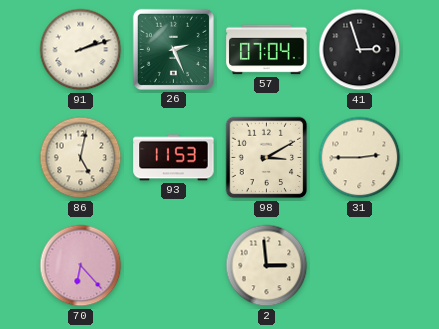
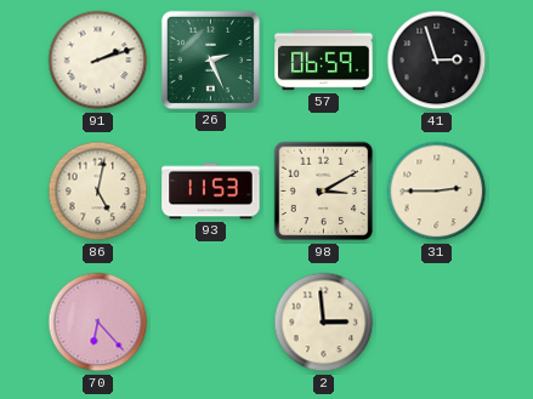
57: 07:04 -> 06:59 (324, 61)
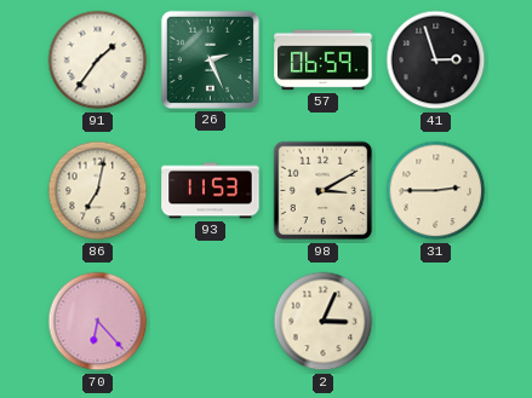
91: 2:12 -> 1:36 (98, 60)
86: 5:02 -> 7:02 (98, 191)
2: 2:59 -> 3:04 (324, 322)
